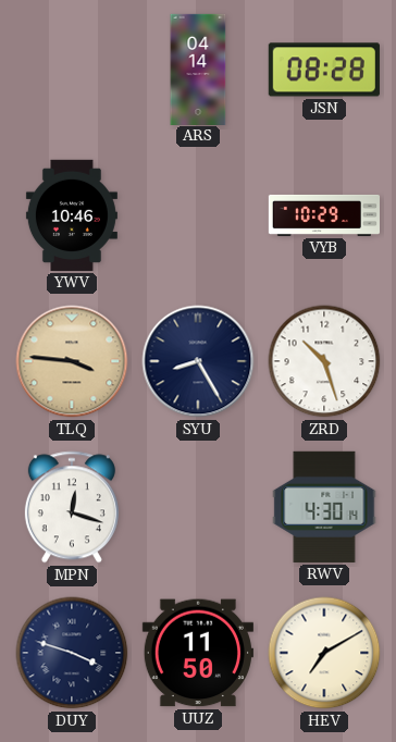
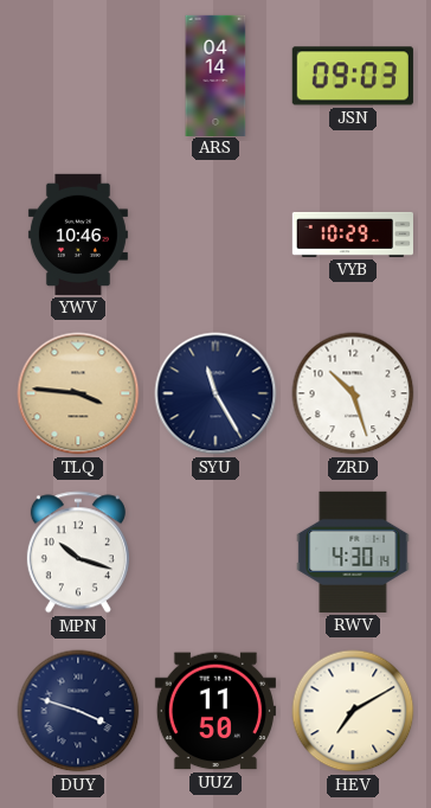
JSN: 08:28 -> 09:03 (353, 76)
SYU: 8:25 -> 11:25 (215, 393)
MPN: 12:18 -> 10:18 (78, 552)
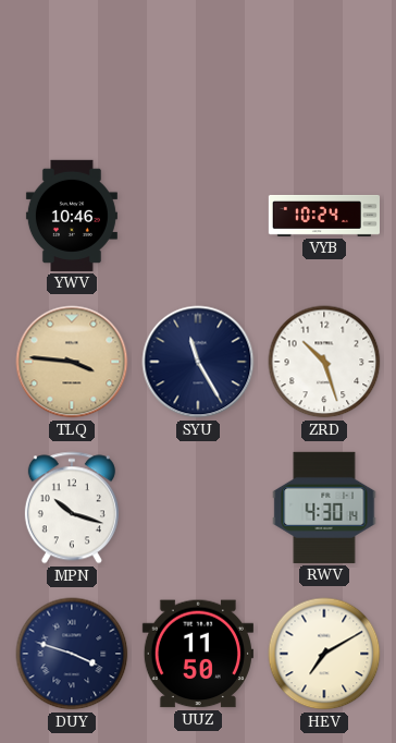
ARS: 04:14 -> none (215, 75)
JSN: 09:03 -> none (353, 76)
VYB: 10:29 -> 10:24 (323, 216)
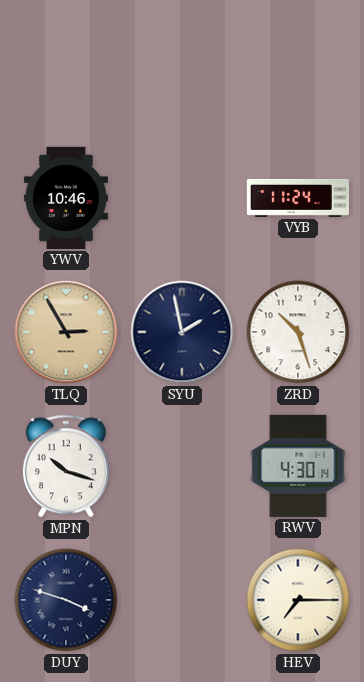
VYB: 10:24 -> 11:24 (297, 198)
TLQ: 3:46 -> 2:55 (66, 332)
SYU: 11:25 -> 1:58 (182, 332)
UUZ: 11:50 -> none (198, 654)
HEV: 7:10 -> 7:15 (298, 600)
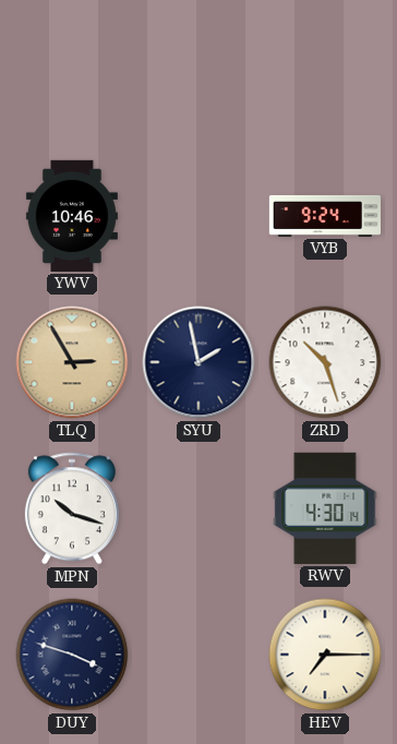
VYB: 11:24 -> 9:24 (324, 216)
